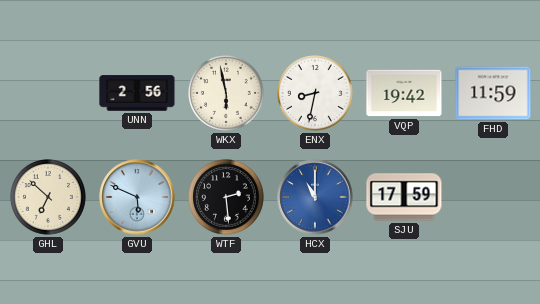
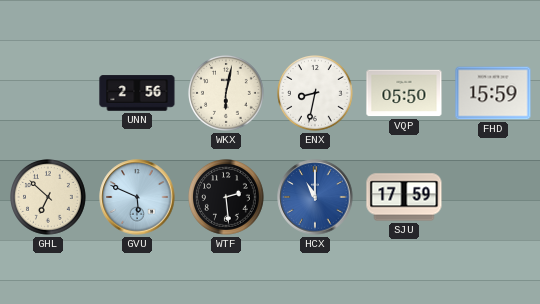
WKX: 5:58 -> 6:02 (227, 94)
VQP: 19:42 -> 05:50 (404, 93)
FHD: 11:59 -> 15:59 (493, 93)
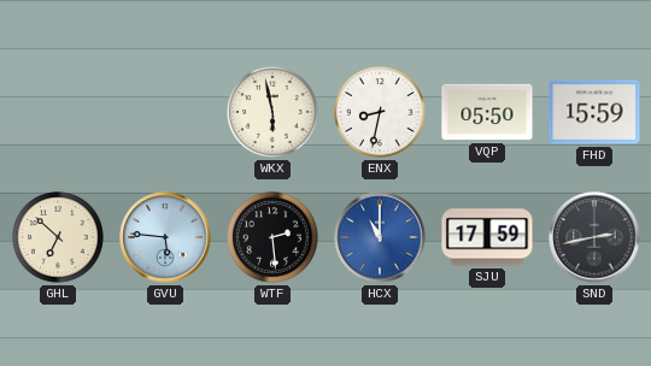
UNN: 2:56 -> none (137, 93)
WKX: 6:02 -> 5:58 (274, 113)
GVU: 5:49 -> 5:46 (165, 237)
SND: none -> 2:43 (594, 237)
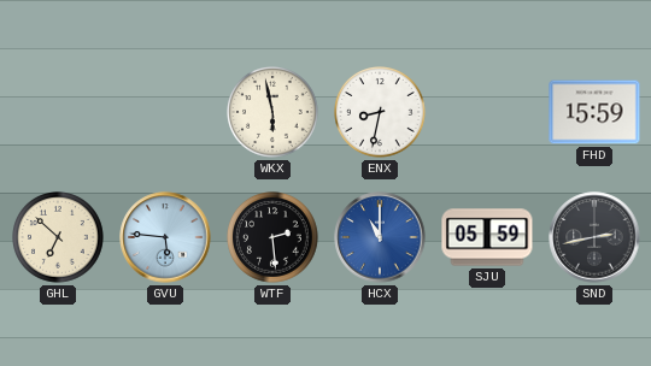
VQP: 05:50 -> none (487, 112)
SJU: 17:59 -> 05:59 (487, 237)
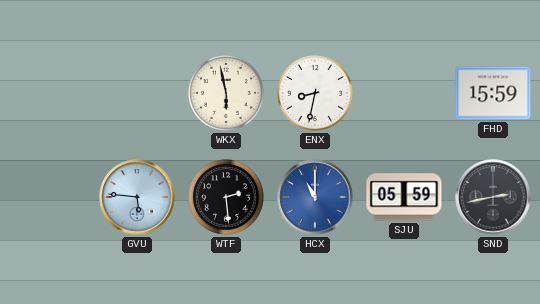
GHL: 6:52 -> none (59, 238)
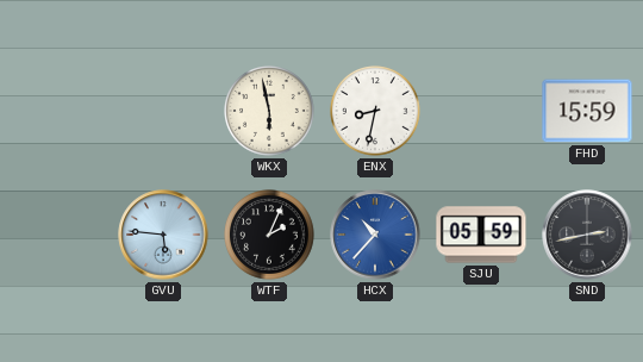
WTF: 2:29 -> 2:04 (270, 236)
HCX: 11:00 -> 10:37 (375, 235)
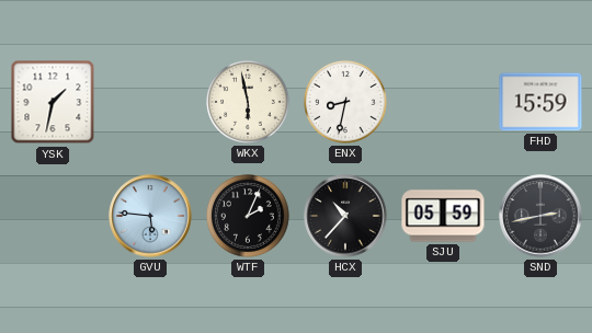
YSK: none -> 1:32 (53, 102)
HCX dial: blue -> black (345, 216)
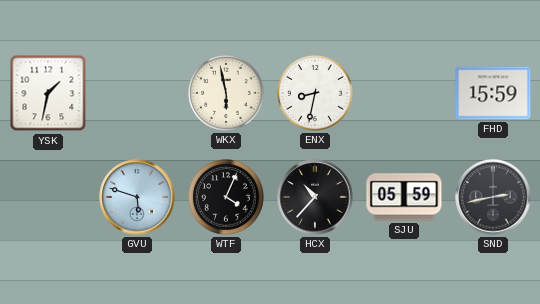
GVU: 5:46 -> 5:48 (137, 197)
WTF: 2:04 -> 4:04 (227, 198)
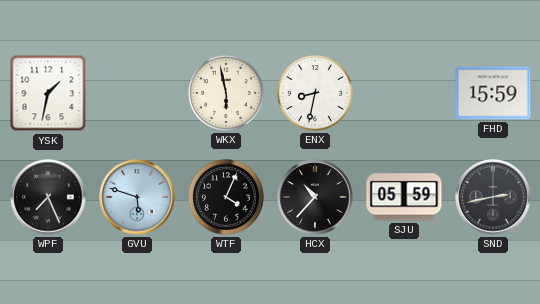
WPF: none -> 7:26 (48, 197)
